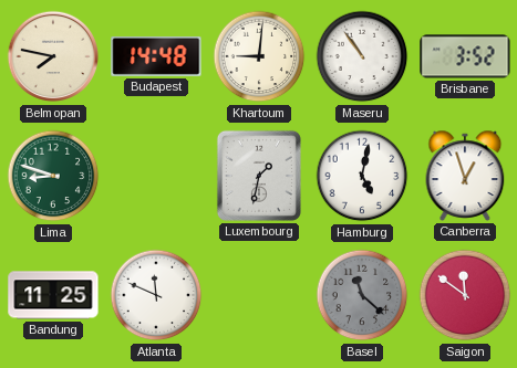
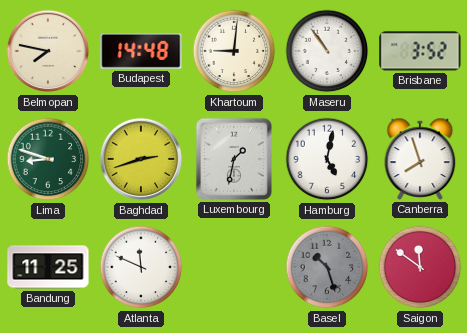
Baghdad: none -> 2:42 (141, 159)
Canberra: 12:57 -> 7:57 (420, 159)
Basel: 11:22 -> 10:27 (327, 267)
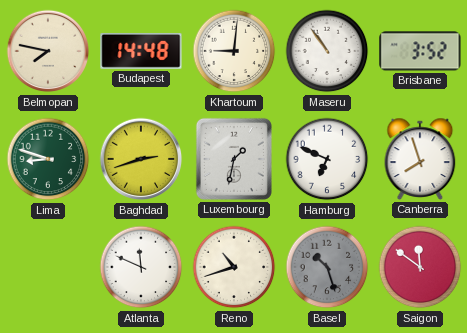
Hamburg: 5:02 -> 6:49 (327, 159)
Bandung: 11:25 -> none (48, 267)
Reno: none -> 10:42 (234, 267)
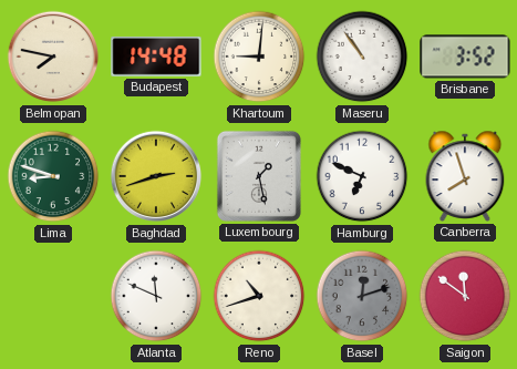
Luxembourg: 1:32 -> 1:28 (259, 176)
Basel: 10:27 -> 12:12 (362, 296)
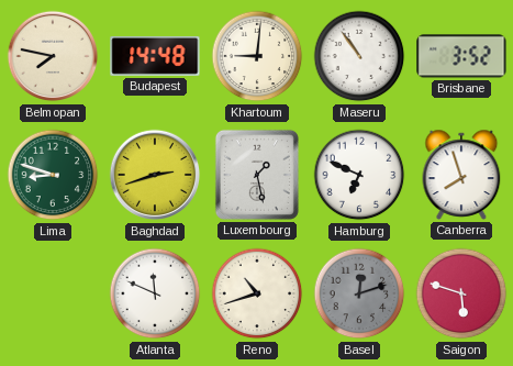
Saigon: 11:51 -> 5:48 (461, 293)
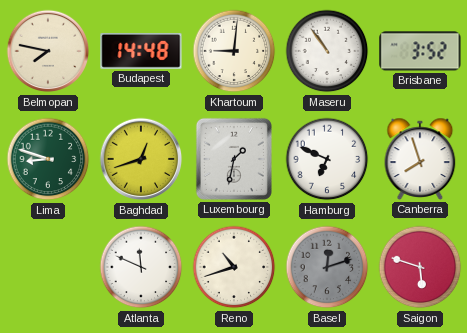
Baghdad: 2:42 -> 12:42 (141, 159)
Luxembourg: 1:28 -> 1:32 (234, 159)
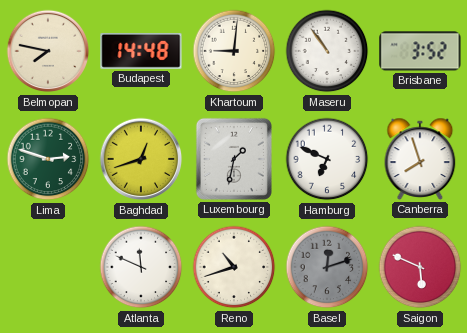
Lima: 8:48 -> 2:48 (48, 159)
Saigon: 5:48 -> 5:49 (420, 267)
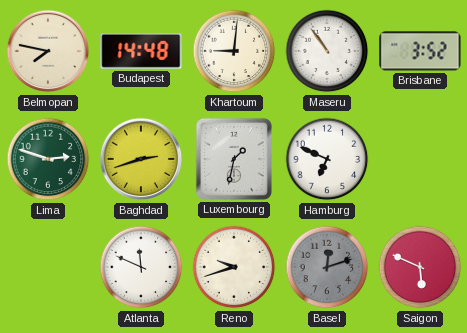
Baghdad: 12:42 -> 2:42 (141, 159)
Canberra: 7:57 -> none (420, 159)
Reno: 10:42 -> 9:42 (234, 267)
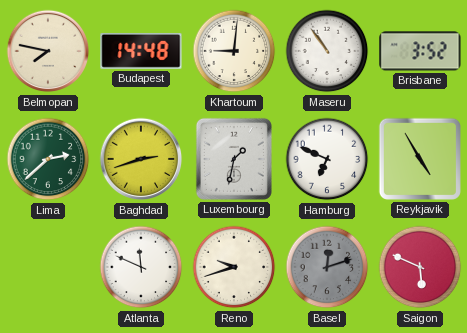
Lima: 2:48 -> 2:38 (48, 159)
Reykjavik: none -> 4:55 (420, 159)
